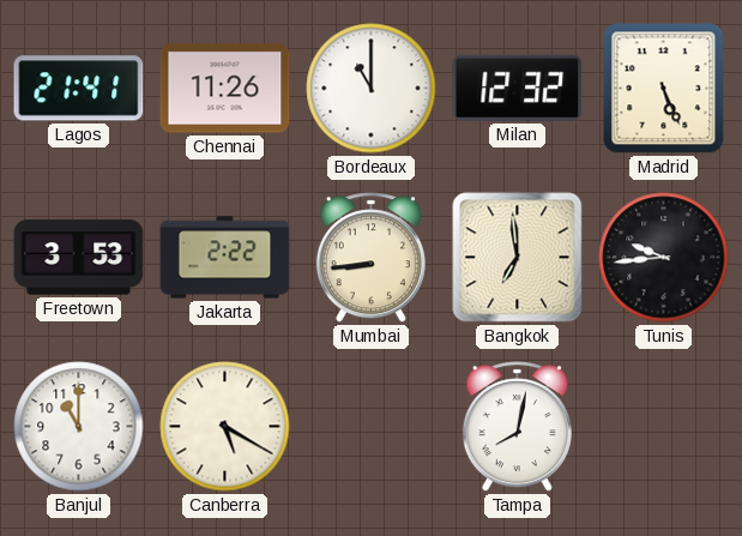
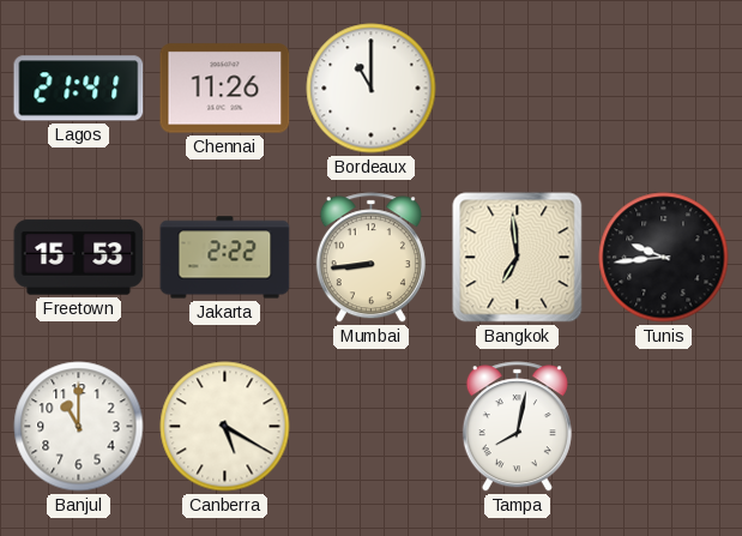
Milan: 12:32 -> none (518, 88)
Madrid: 5:26 -> none (664, 89)
Freetown: 3:53 -> 15:53 (79, 258)
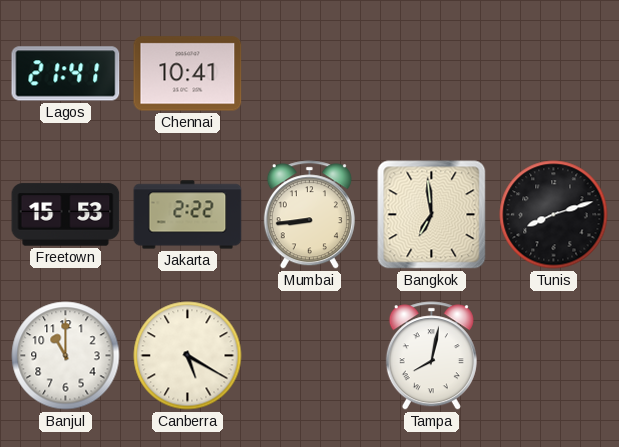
Chennai: 11:26 -> 10:41 (188, 74)
Bordeaux: 11:00 -> none (372, 89)
Tunis: 9:44 -> 8:12 (554, 215)
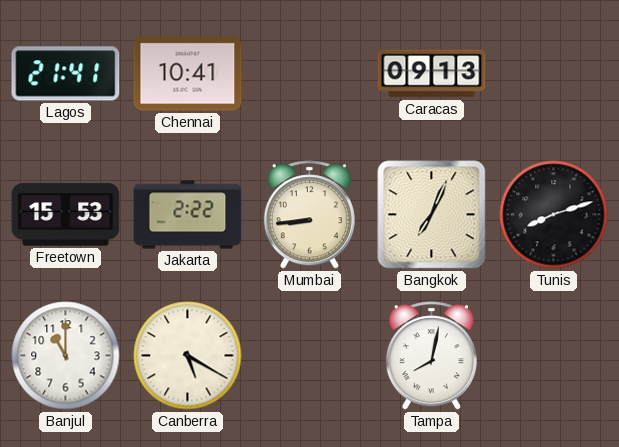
Caracas: none -> 09:13 (432, 74)
Bangkok: 6:59 -> 7:04 (432, 215)
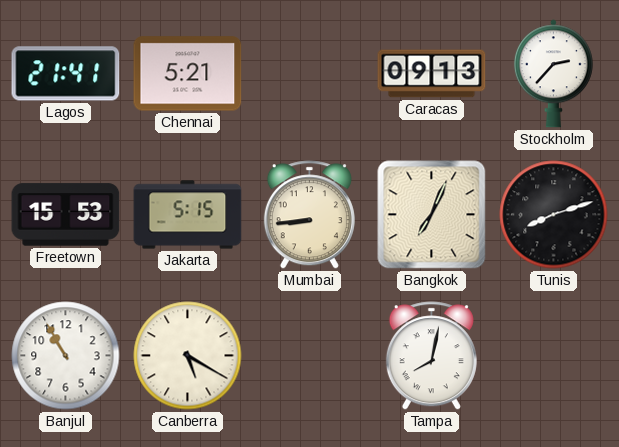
Chennai: 10:41 -> 5:21 (188, 74)
Stockholm: none -> 2:37 (553, 74)
Jakarta: 2:22 -> 5:15 (188, 215)
Banjul: 11:00 -> 10:55 (66, 356)
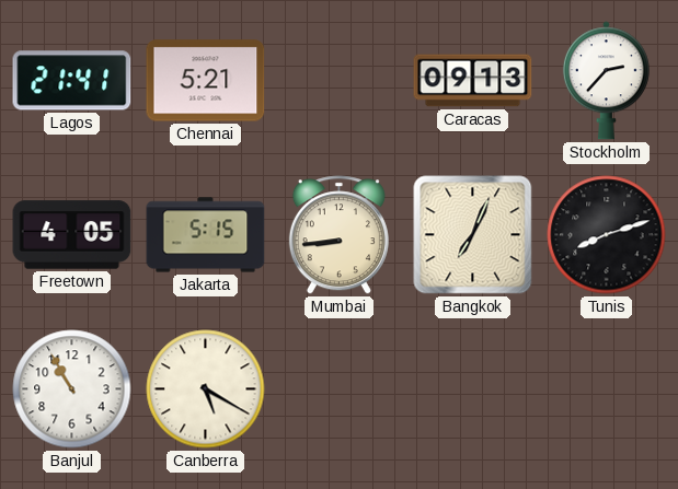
Freetown: 15:53 -> 4:05 (72, 235)
Tampa: 8:02 -> none (431, 356)
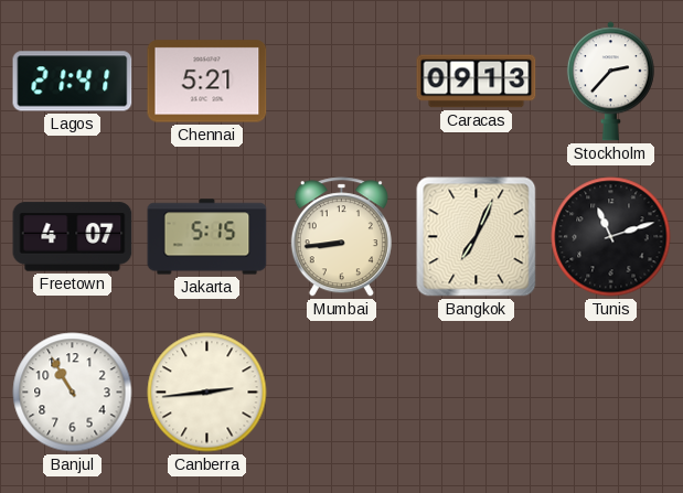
Freetown: 4:05 -> 4:07 (73, 237)
Tunis: 8:12 -> 11:12 (611, 237)
Canberra: 5:20 -> 2:44 (207, 393)
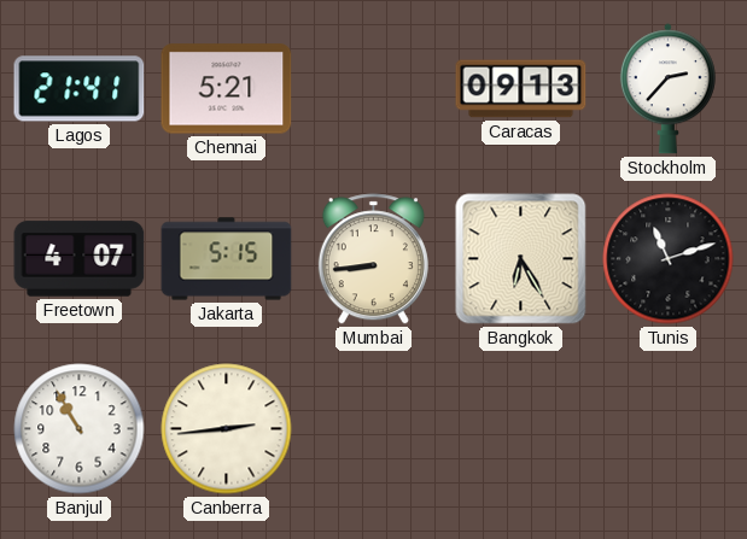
Bangkok: 7:04 -> 6:25 (521, 259)
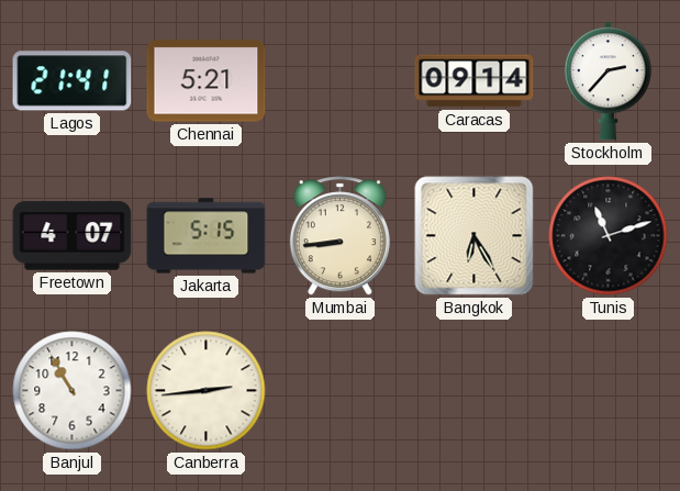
Caracas: 09:13 -> 09:14 (475, 81)
